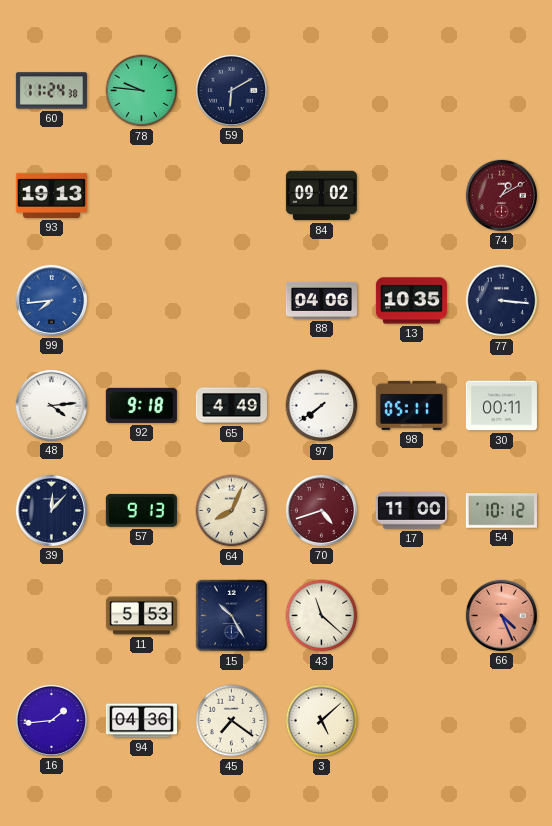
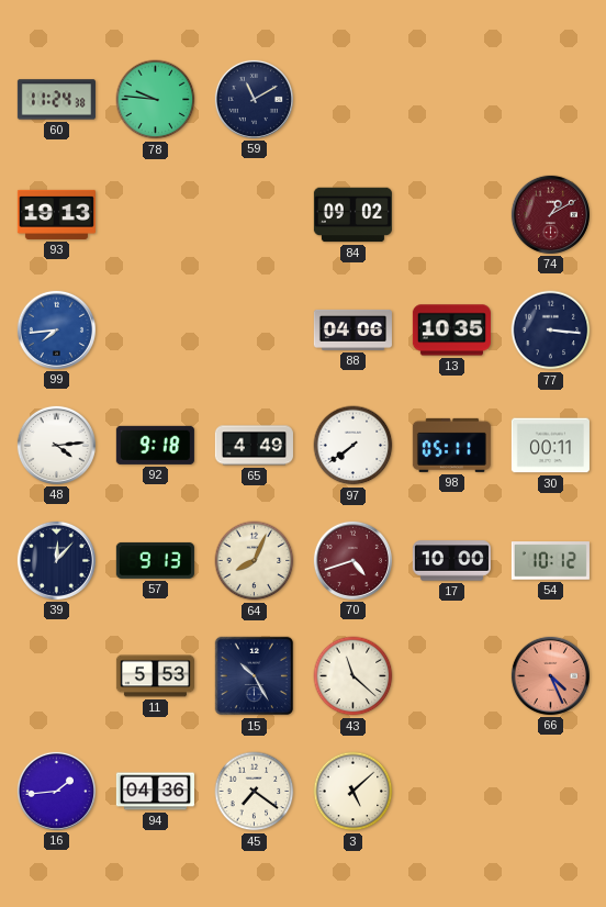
59: 6:10 -> 11:10 (254, 99)
17: 11:00 -> 10:00 (451, 561)
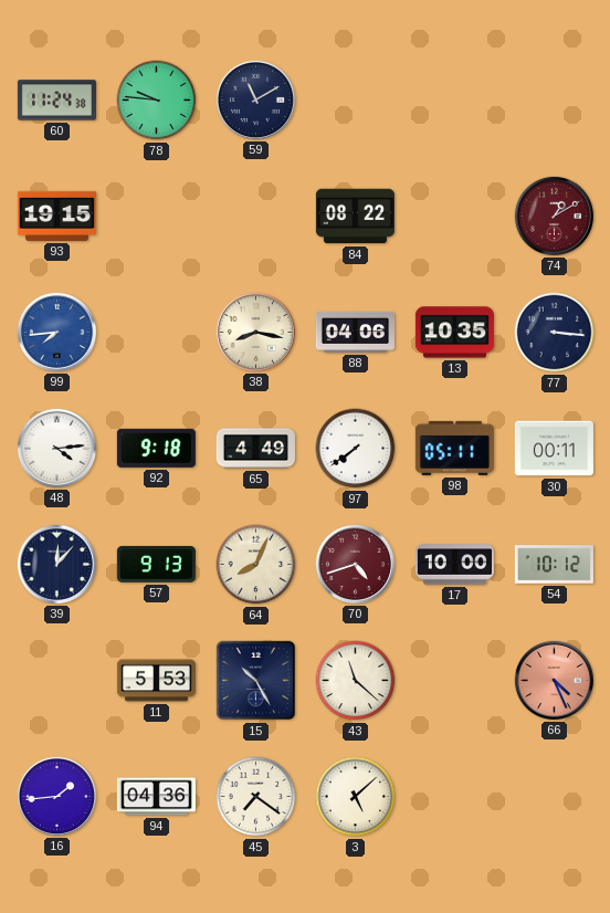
93: 19:13 -> 19:15 (56, 216)
84: 09:02 -> 08:22 (355, 217)
38: none -> 8:17 (255, 332)
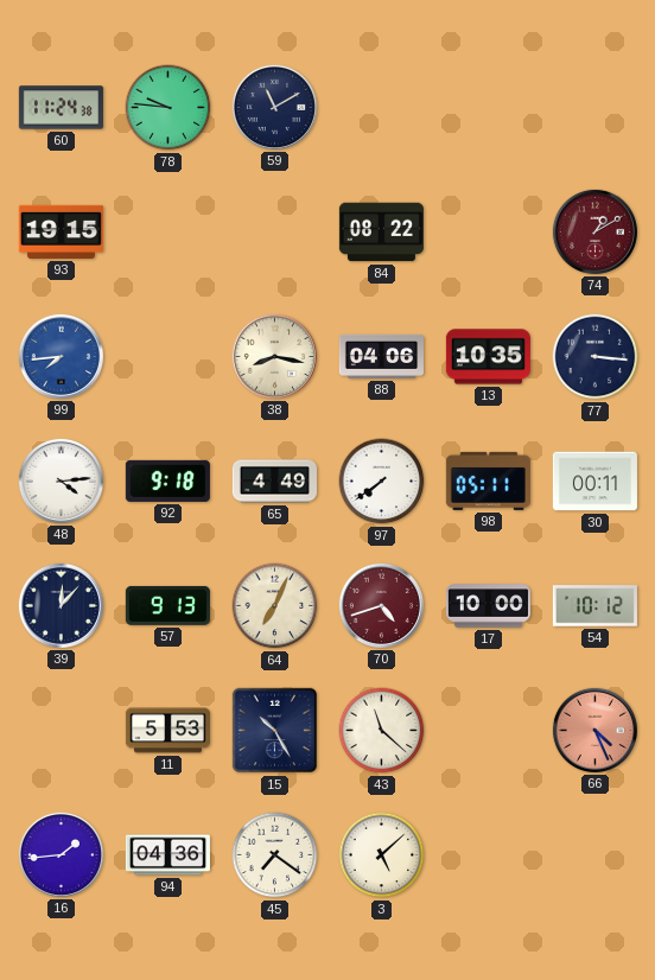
64: 8:04 -> 7:04 (275, 606)
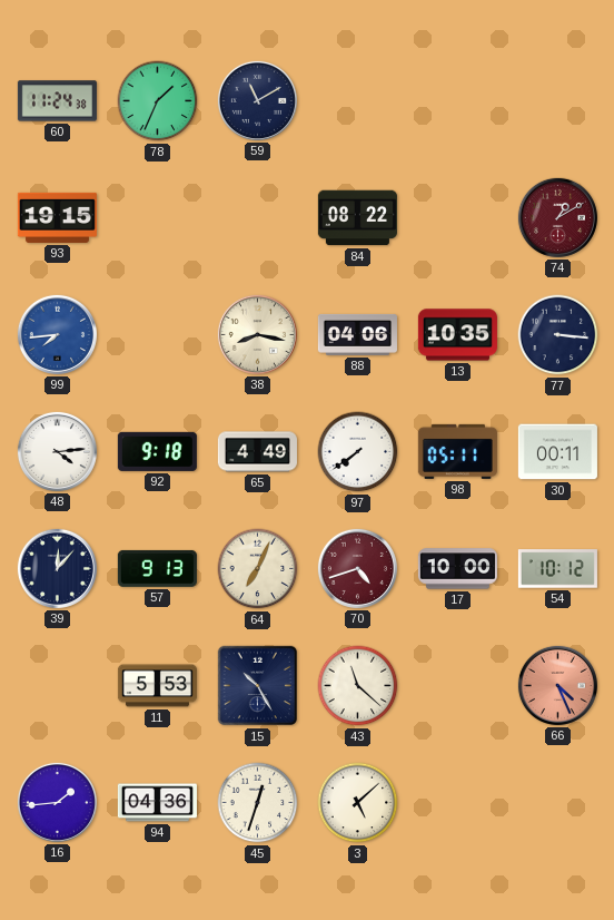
78: 9:46 -> 1:34 (158, 101)
45: 7:21 -> 12:33 (258, 803)
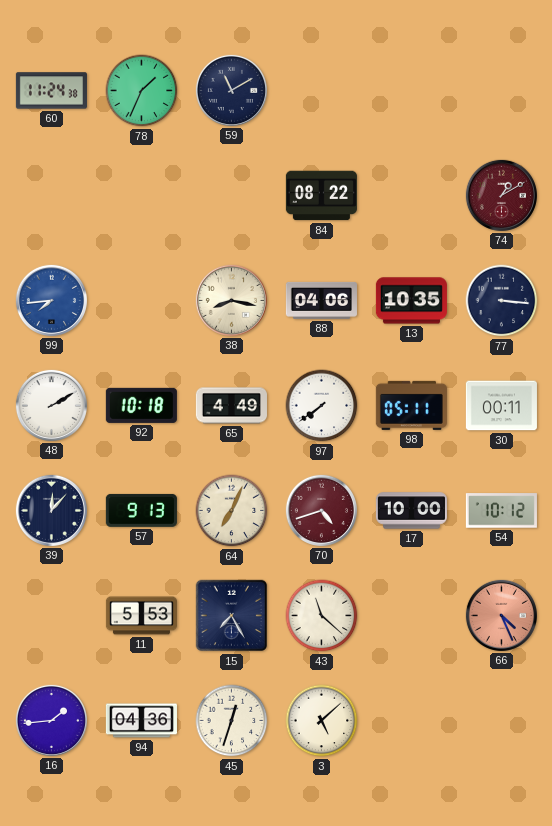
93: 19:15 -> none (57, 217)
48: 4:14 -> 2:10 (51, 405)
92: 9:18 -> 10:18 (141, 405)
15: 10:25 -> 7:25 (232, 616)
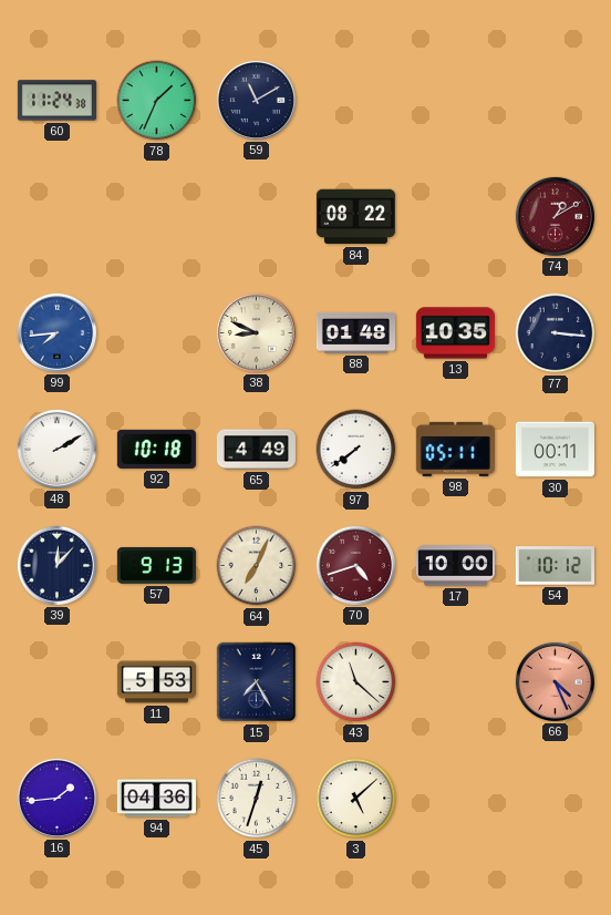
38: 8:17 -> 8:49 (256, 332)
88: 04:06 -> 01:48 (355, 332)
